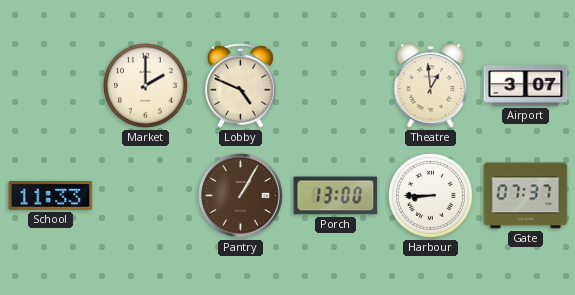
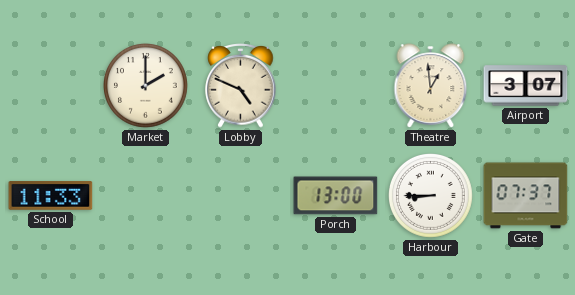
Pantry: 1:05 -> none (241, 196)
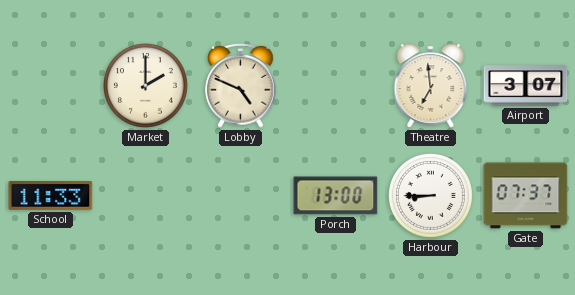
Theatre: 12:59 -> 6:59 (431, 86)
